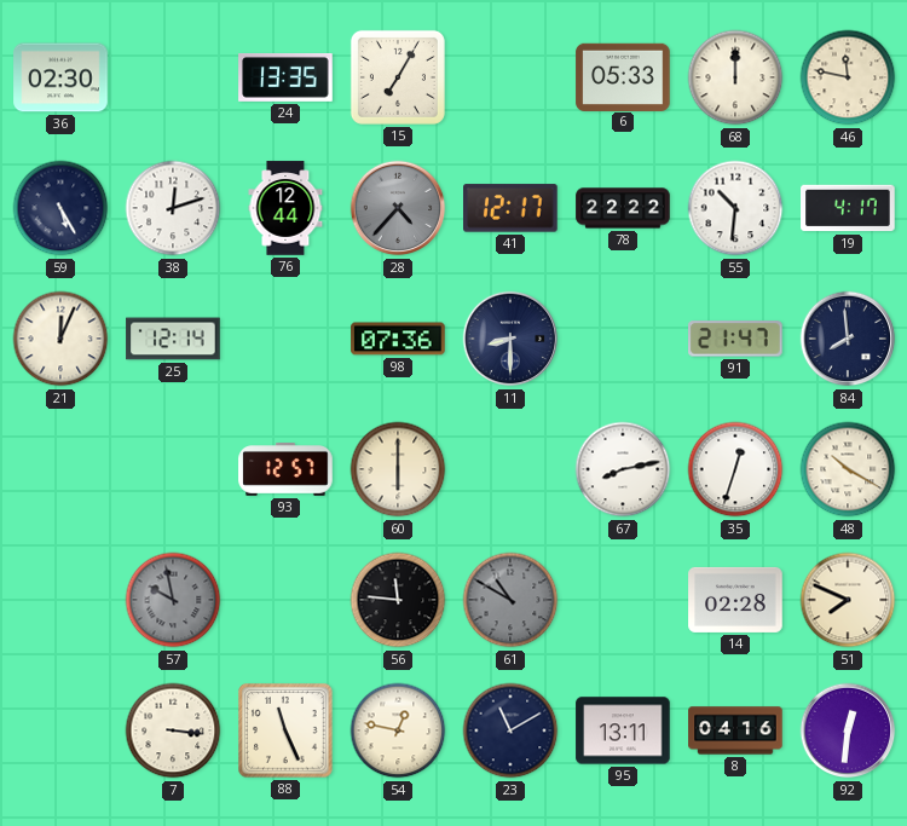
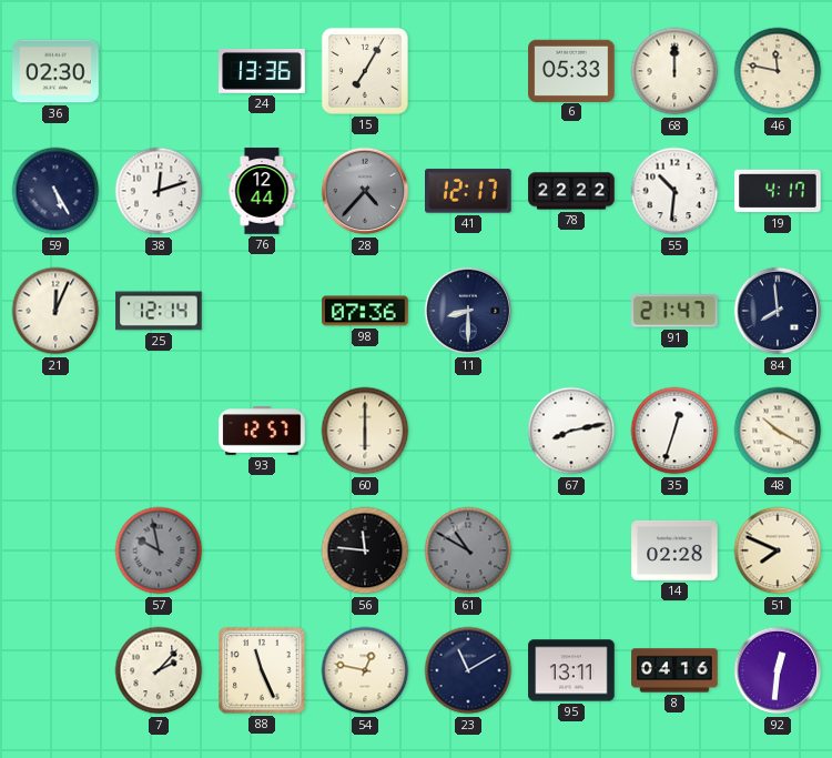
24: 13:35 -> 13:36 (262, 72)
7: 3:16 -> 2:07 (159, 670)
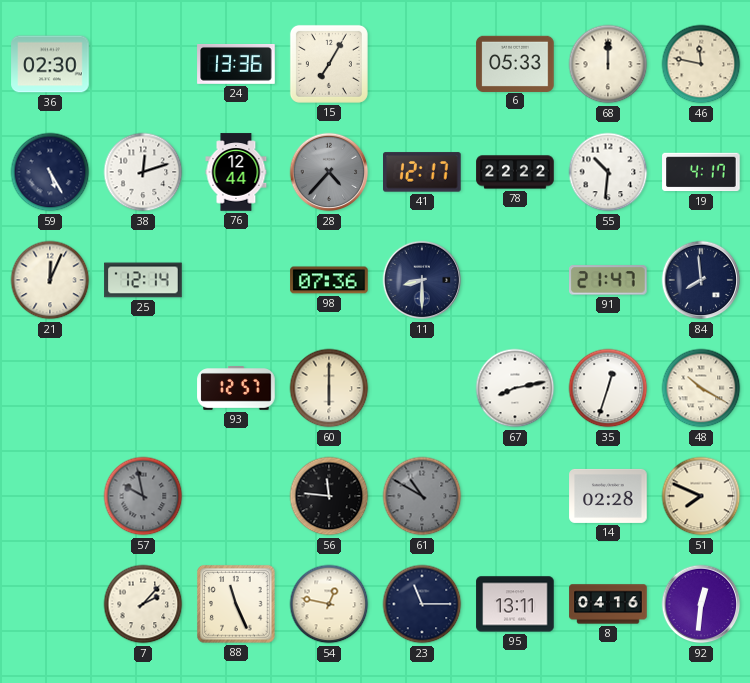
23: 11:10 -> 11:15 (422, 604)
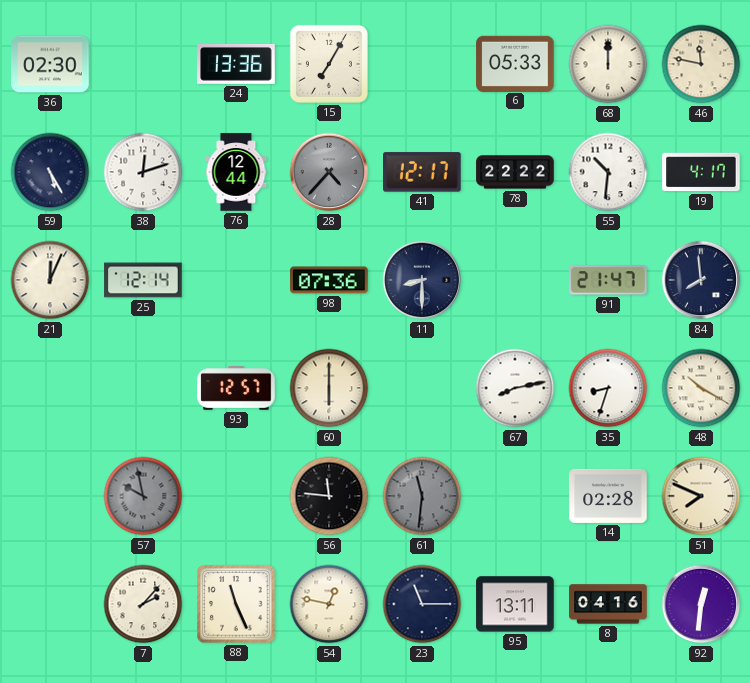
35: 12:33 -> 8:33 (608, 388)
61: 10:50 -> 11:31 (422, 496)
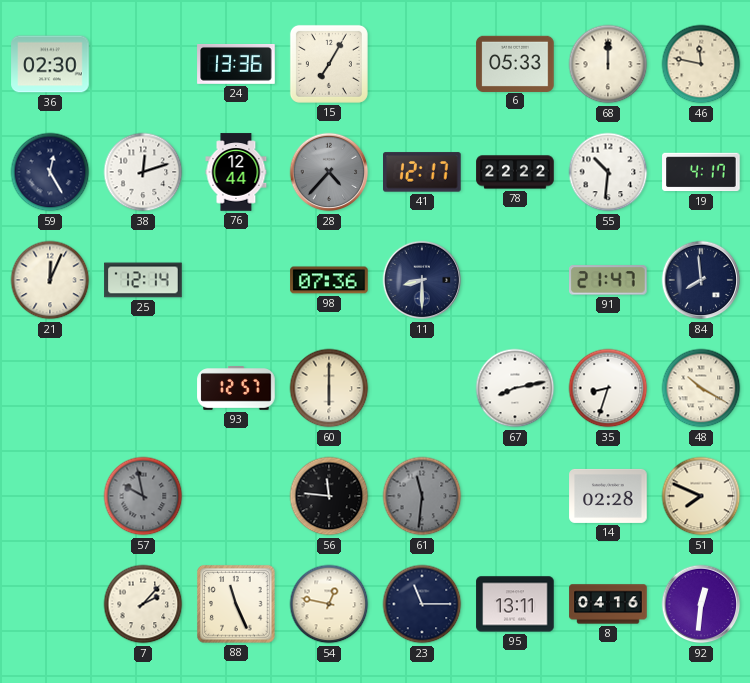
59: 5:25 -> 12:25 (50, 172)
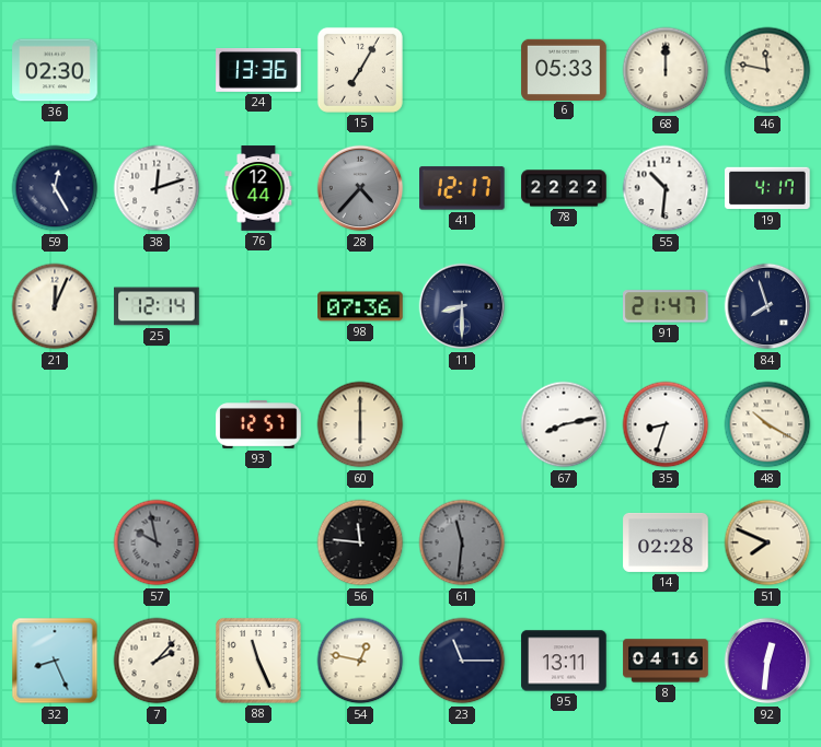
84: 7:59 -> 7:57 (767, 306)
32: none -> 8:26 (55, 661)
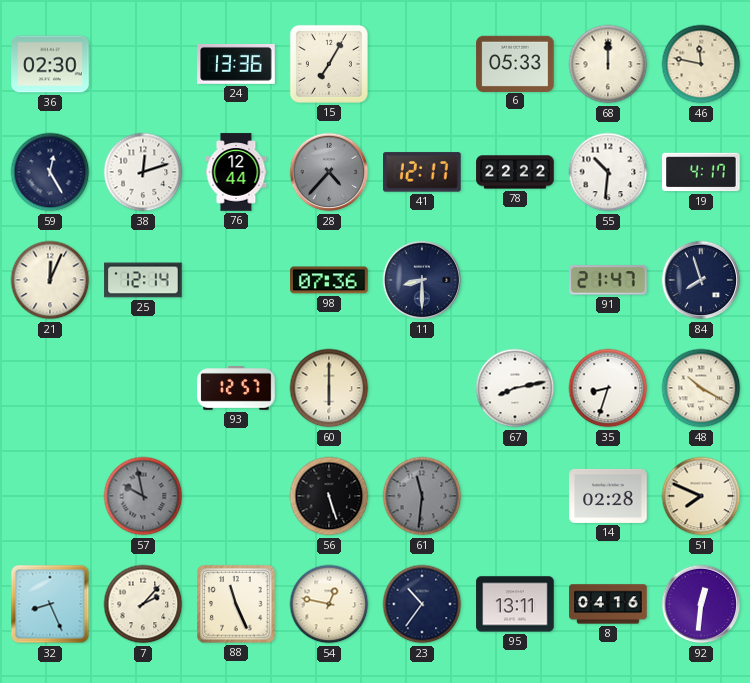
56: 11:46 -> 5:27 (329, 496)
23: 11:15 -> 10:36 (422, 604)
